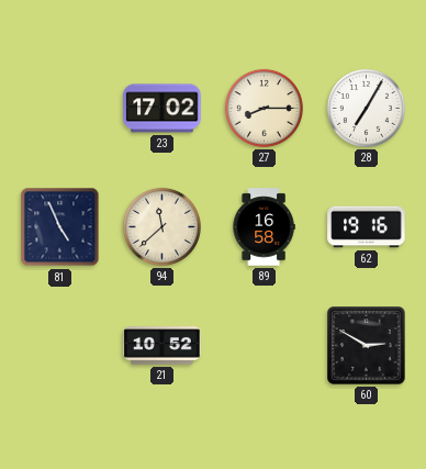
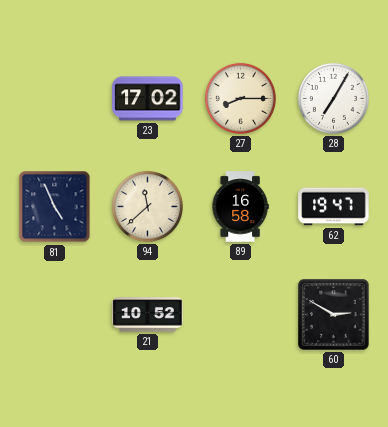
62: 19:16 -> 19:47 (334, 207)
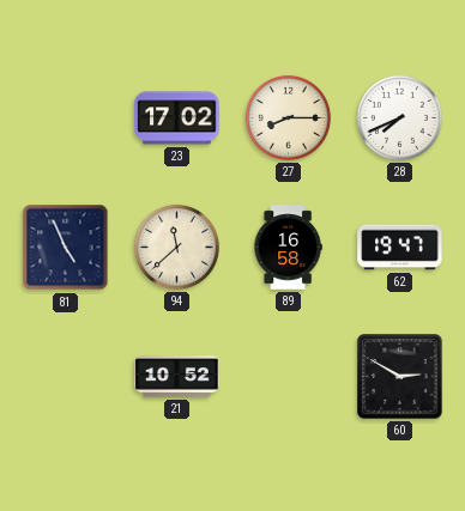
28: 7:05 -> 7:41 (399, 117)
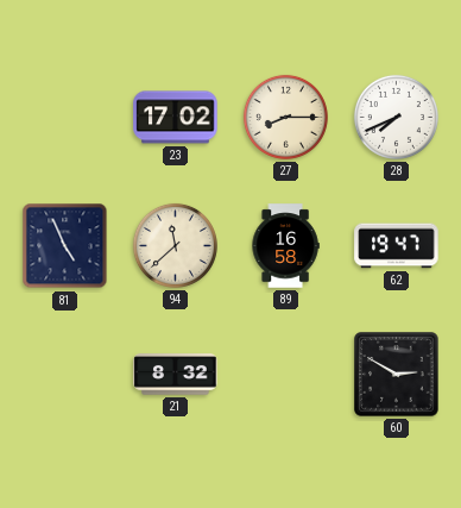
21: 10:52 -> 8:32 (176, 375)
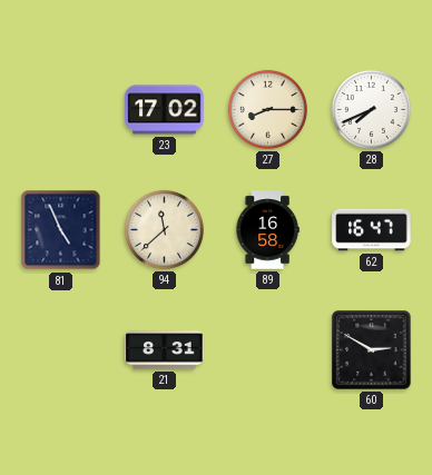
62: 19:47 -> 16:47 (372, 230)
21: 8:32 -> 8:31 (165, 350)
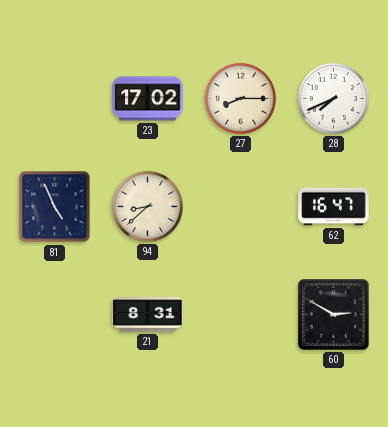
94: 11:38 -> 8:38 (147, 206)
89: 16:58 -> none (267, 230)
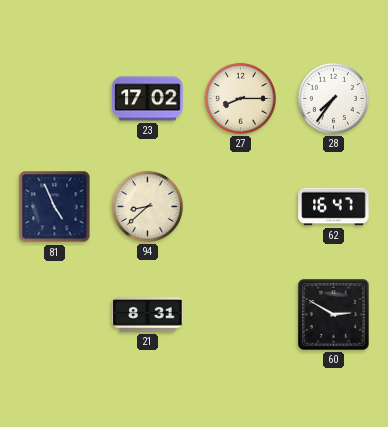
28: 7:41 -> 7:36 (333, 98)
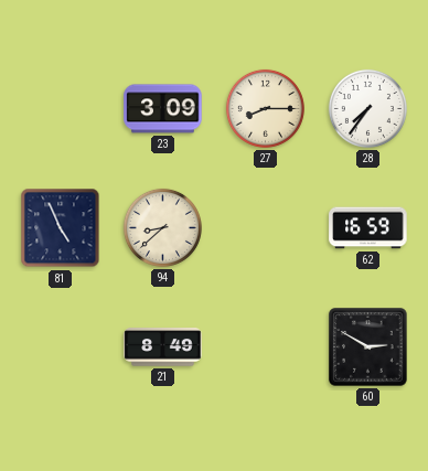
23: 17:02 -> 3:09 (163, 109)
62: 16:47 -> 16:59 (368, 228)
21: 8:31 -> 8:49 (163, 347)
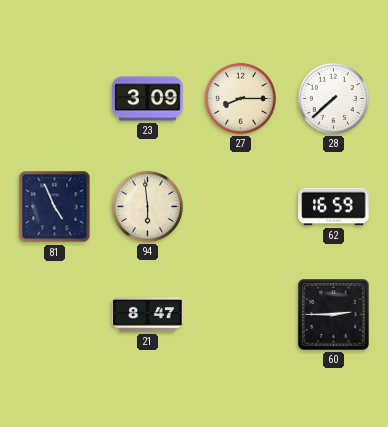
28: 7:36 -> 7:38 (333, 98)
94: 8:38 -> 5:59 (147, 206)
21: 8:49 -> 8:47 (148, 315)
60: 2:50 -> 2:45 (334, 315)
